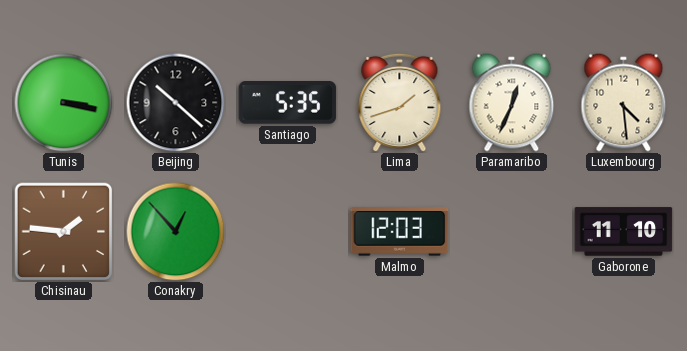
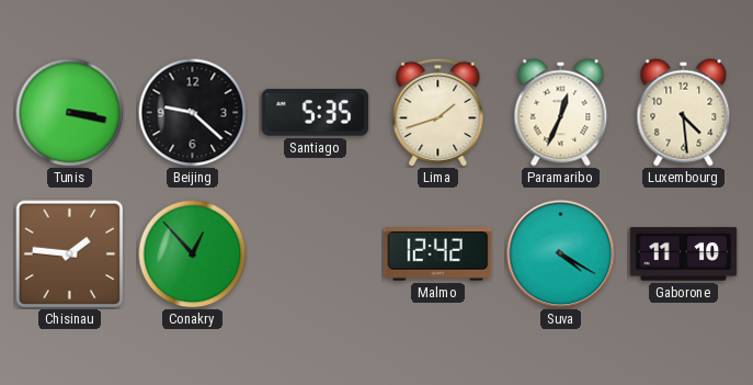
Beijing: 10:22 -> 9:22 (193, 113)
Malmo: 12:03 -> 12:42 (438, 254)
Suva: none -> 4:20 (561, 254)
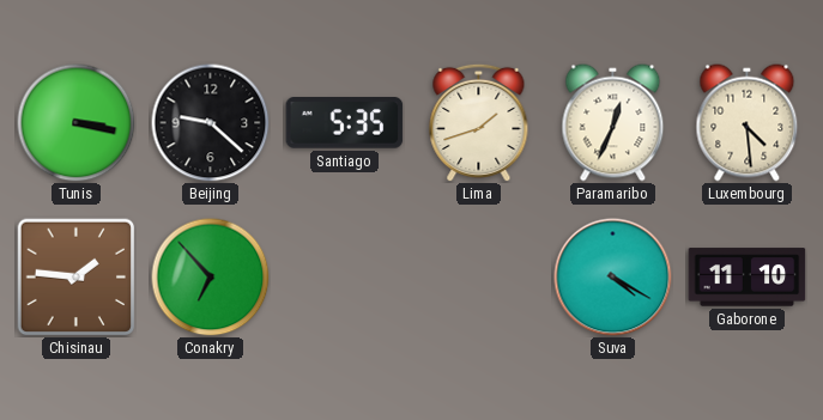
Conakry: 12:53 -> 6:53 (211, 278)
Malmo: 12:42 -> none (438, 254)
